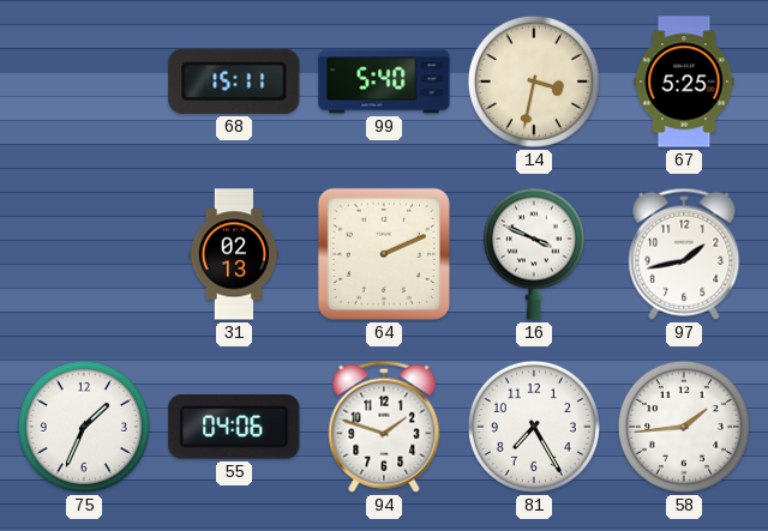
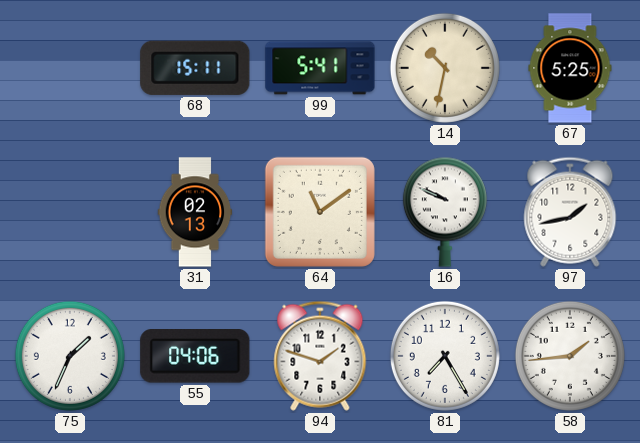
99: 5:40 -> 5:41 (320, 68)
14: 3:32 -> 10:32 (445, 68)
64: 2:11 -> 11:09 (320, 212)
16: 3:49 -> 9:49 (445, 212)
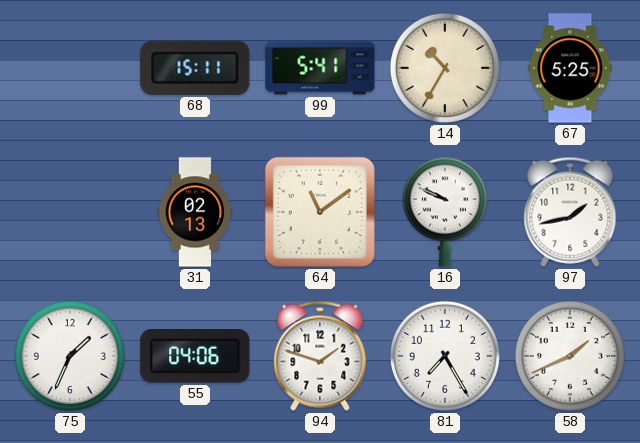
14: 10:32 -> 10:35 (445, 68)
58: 1:44 -> 1:41 (570, 356)
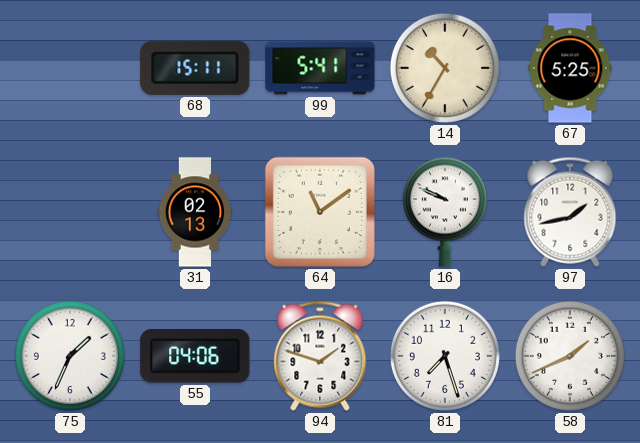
81: 7:25 -> 7:27 (445, 356)
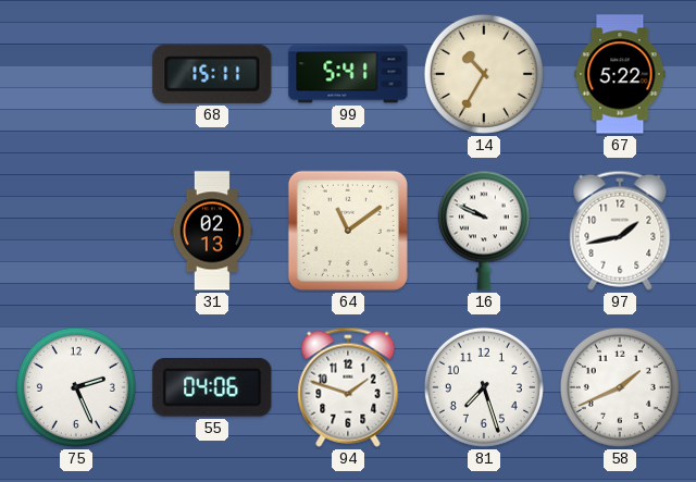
67: 5:25 -> 5:22 (620, 74)
75: 1:34 -> 2:26 (76, 387)
